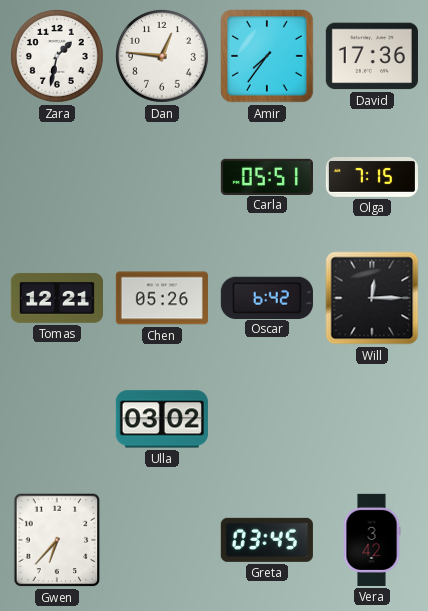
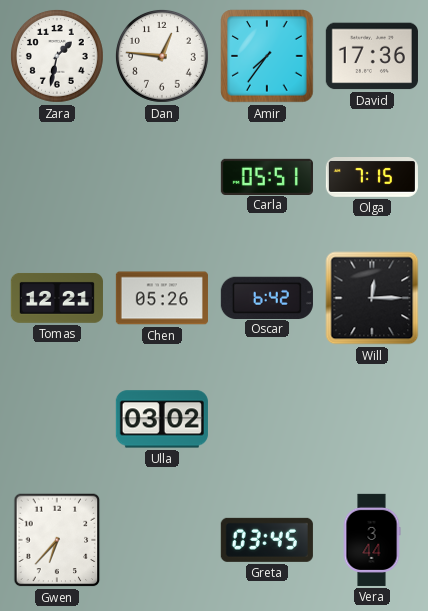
Vera: 3:42 -> 3:44 (372, 540)
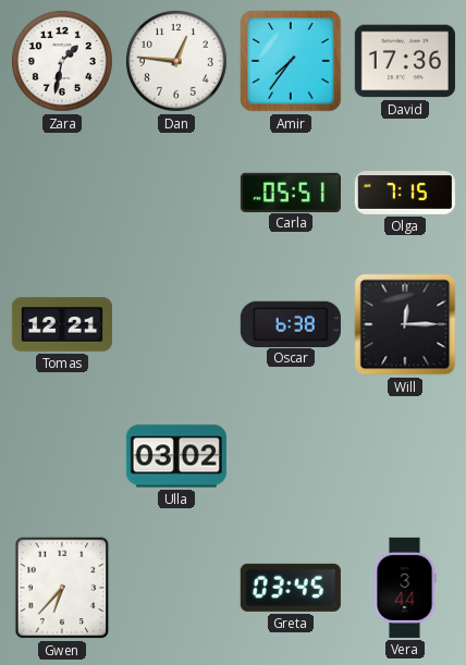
Chen: 05:26 -> none (162, 298)
Oscar: 6:42 -> 6:38 (291, 323)
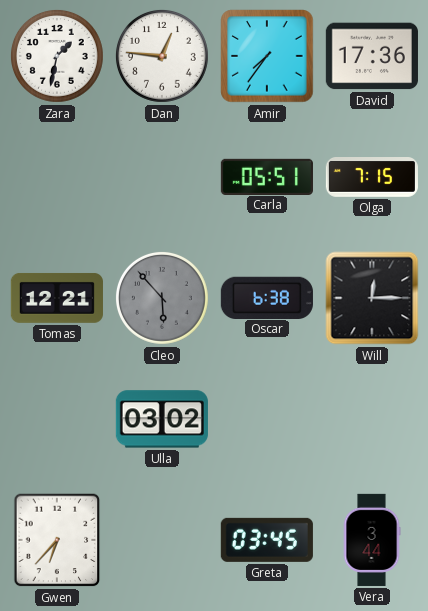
Cleo: none -> 5:53 (162, 298)
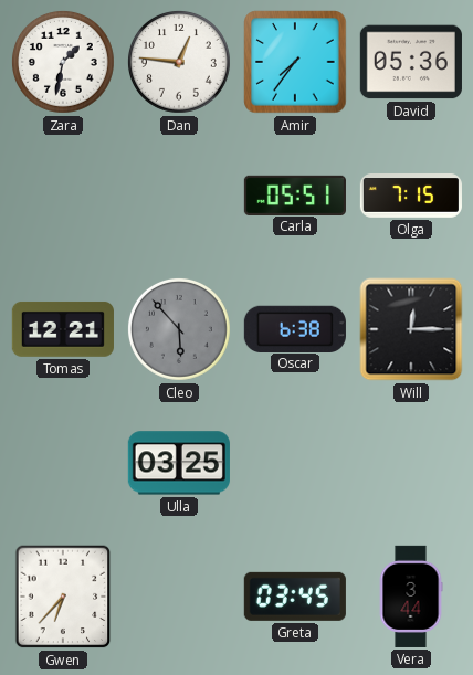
David: 17:36 -> 05:36 (411, 62)
Ulla: 03:02 -> 03:25 (179, 463)
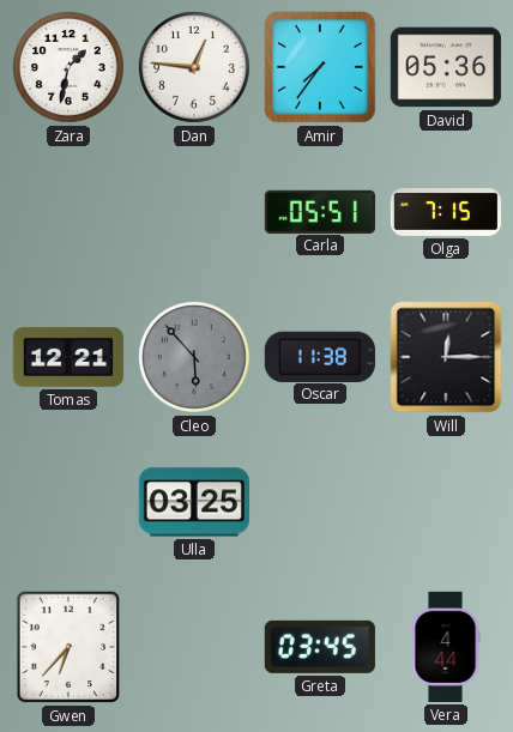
Oscar: 6:38 -> 11:38 (320, 356)
Vera: 3:44 -> 4:44 (446, 647)
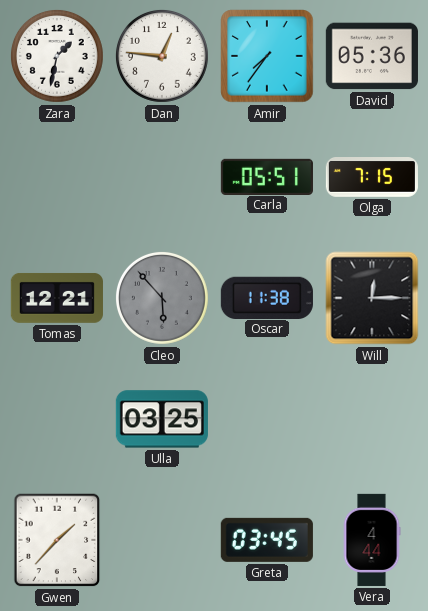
Gwen: 6:37 -> 1:37 (57, 540)
